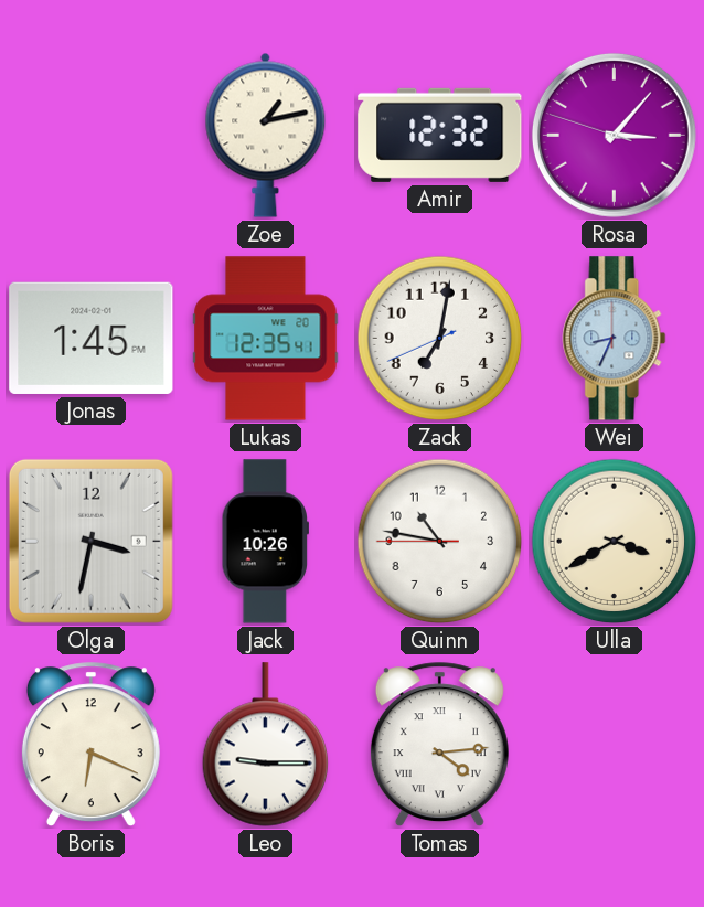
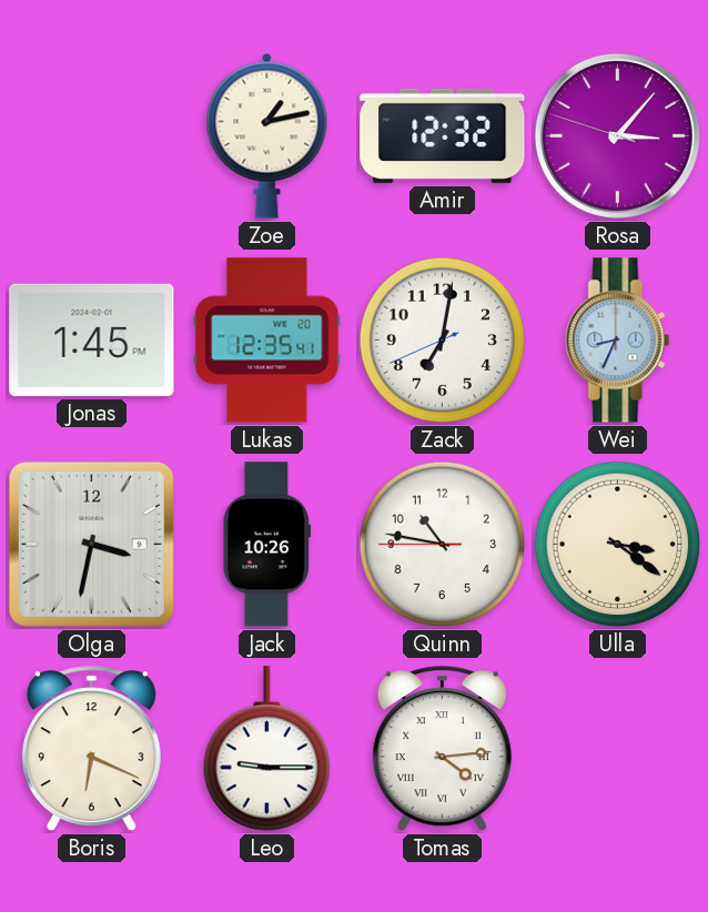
Ulla: 3:40 -> 3:21 (618, 545)
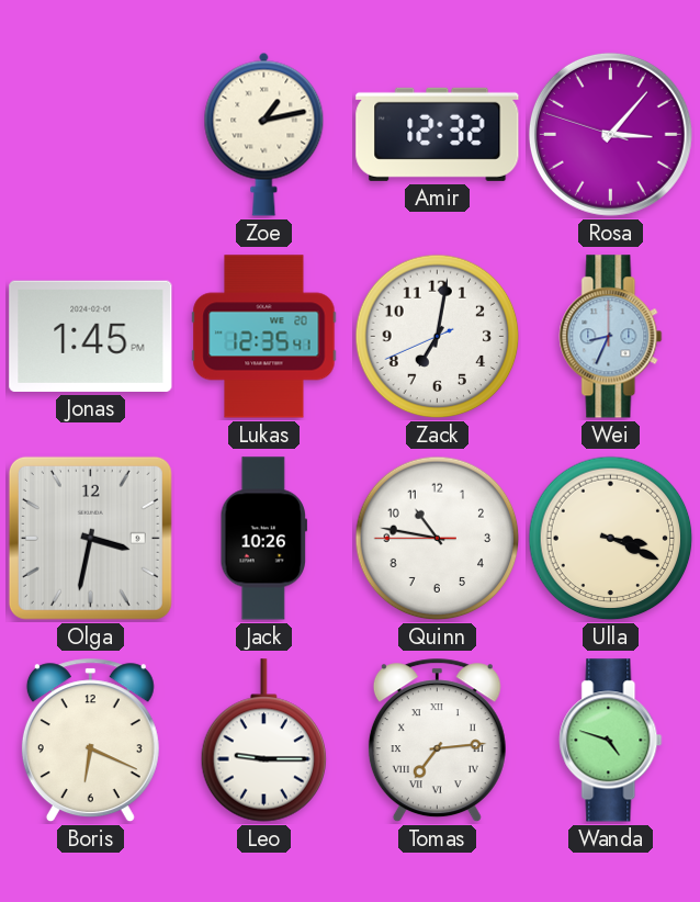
Ulla: 3:21 -> 3:19 (611, 539)
Tomas: 4:14 -> 7:14 (437, 741)
Wanda: none -> 4:48 (611, 741)
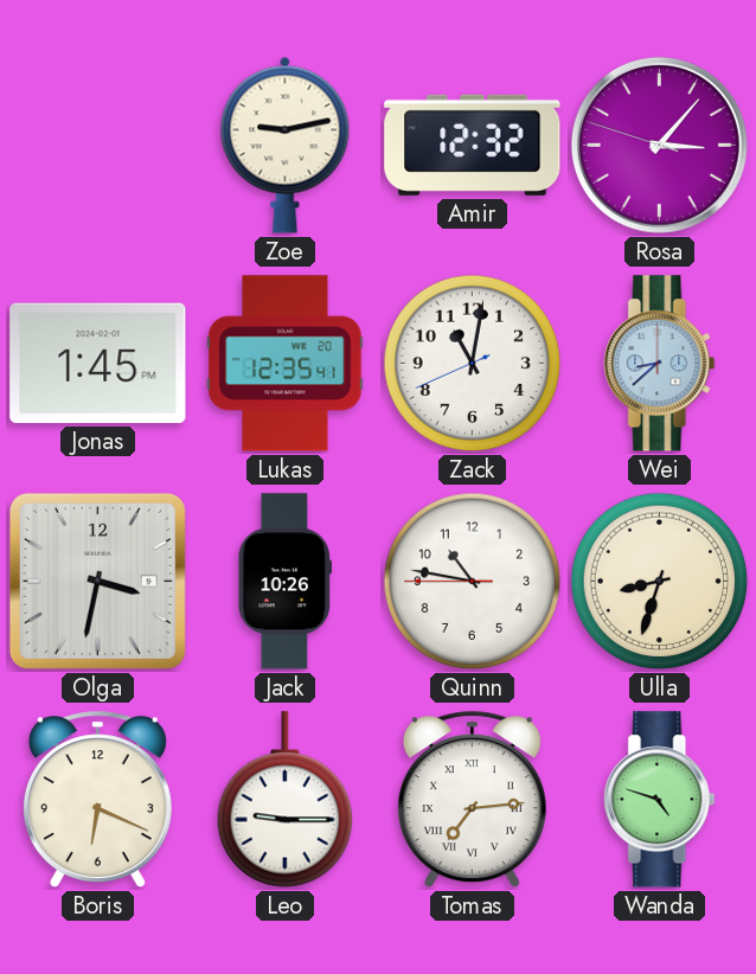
Zoe: 1:13 -> 9:13 (286, 145)
Zack: 7:01 -> 11:01 (473, 364)
Wei: 8:34 -> 8:38 (660, 364)
Ulla: 3:19 -> 8:33 (660, 582)
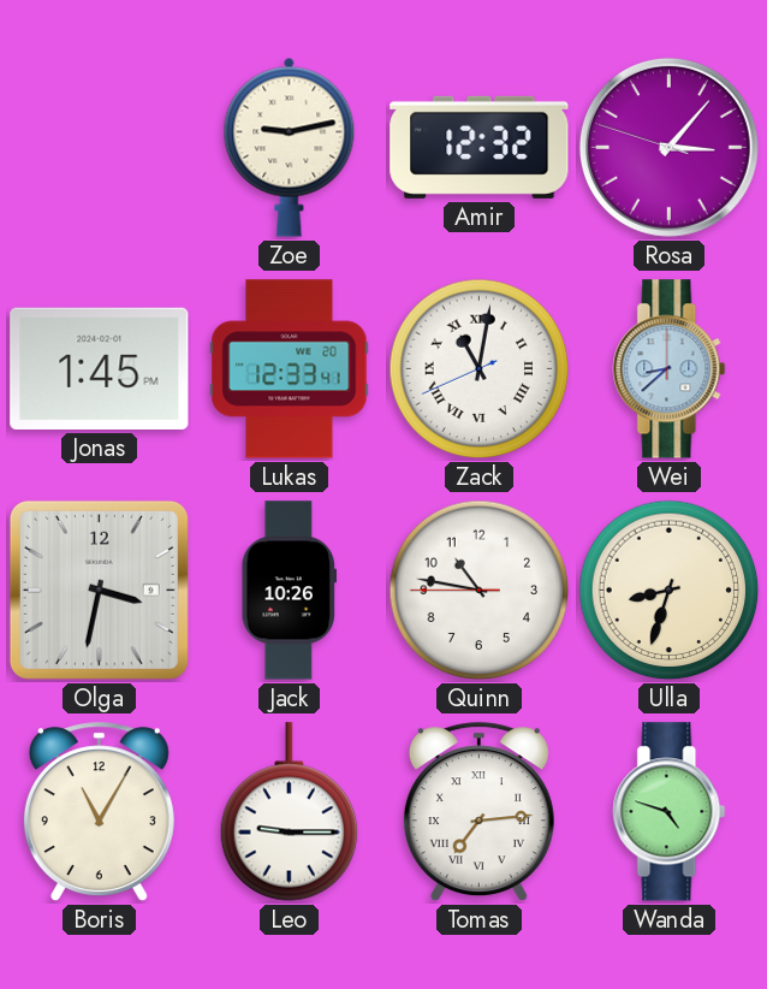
Lukas: 12:35 -> 12:33 (290, 369)
Zack numerals: Arabic -> Roman (480, 369)
Boris: 6:19 -> 11:05 (99, 812)
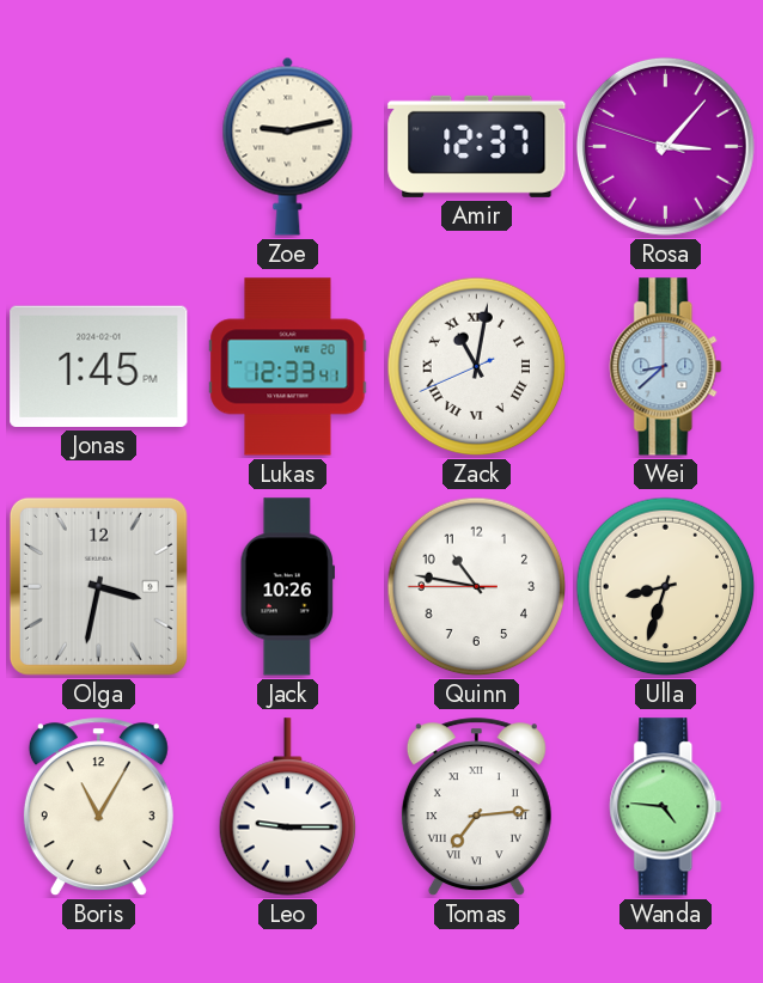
Amir: 12:32 -> 12:37 (477, 146)
Wanda: 4:48 -> 4:46 (666, 807)
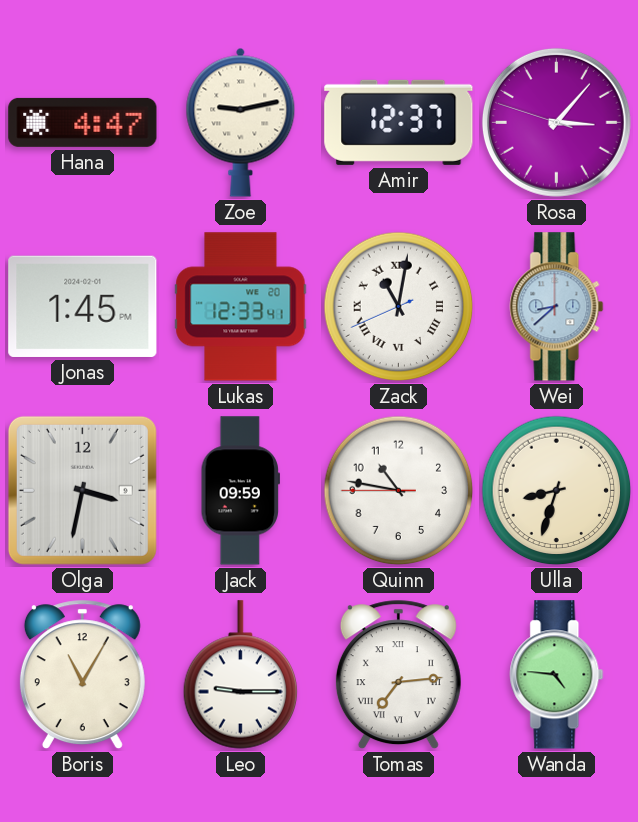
Hana: none -> 4:47 (83, 122)
Jack: 10:26 -> 09:59 (240, 491)
